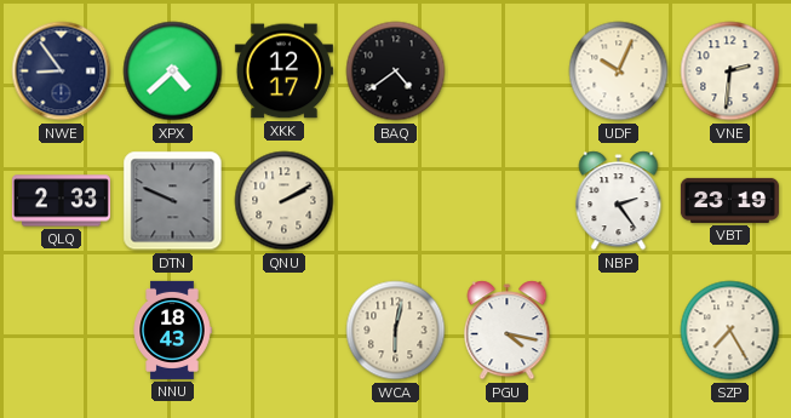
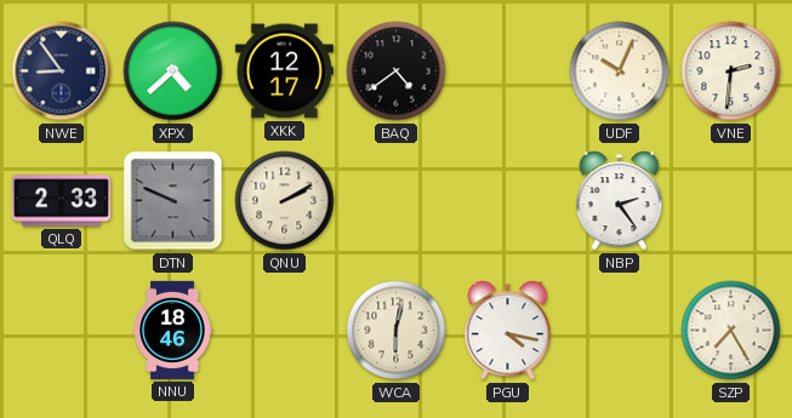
VBT: 23:19 -> none (729, 200)
NNU: 18:43 -> 18:46 (172, 330)
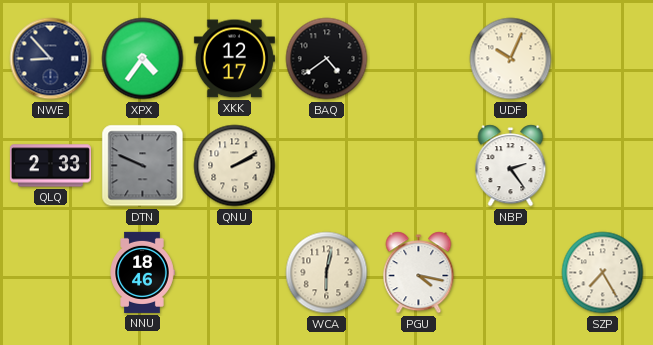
NWE: 8:54 -> 8:53 (51, 59)
XPX: 4:38 -> 4:36 (143, 59)
VNE: 2:31 -> none (731, 71)
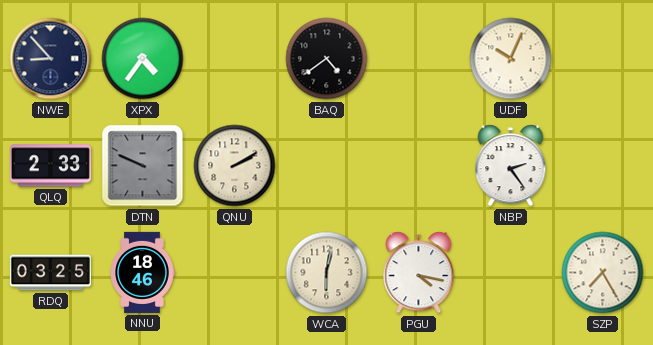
XKK: 12:17 -> none (234, 59)
RDQ: none -> 03:25 (50, 273)
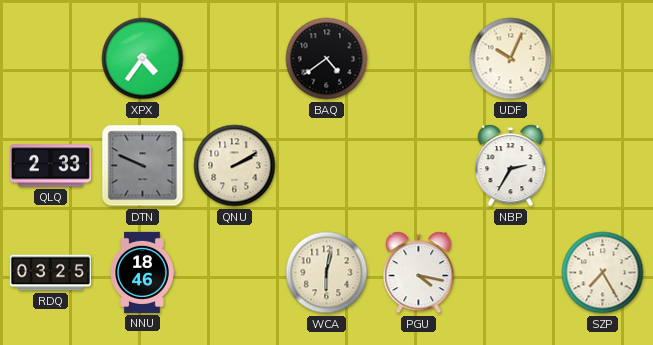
NWE: 8:53 -> none (51, 59)
NBP: 2:24 -> 2:35 (511, 166)
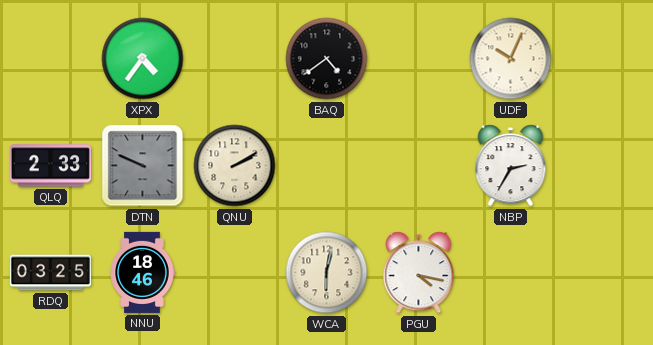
SZP: 7:25 -> none (603, 273)
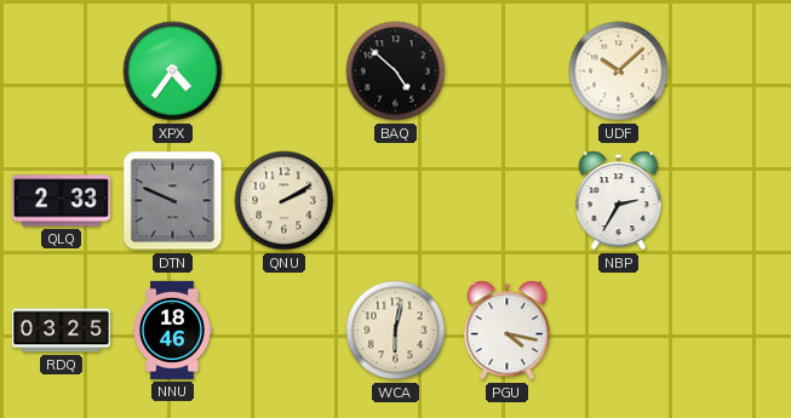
BAQ: 4:39 -> 4:52 (396, 71)
UDF: 10:04 -> 10:08 (619, 71)
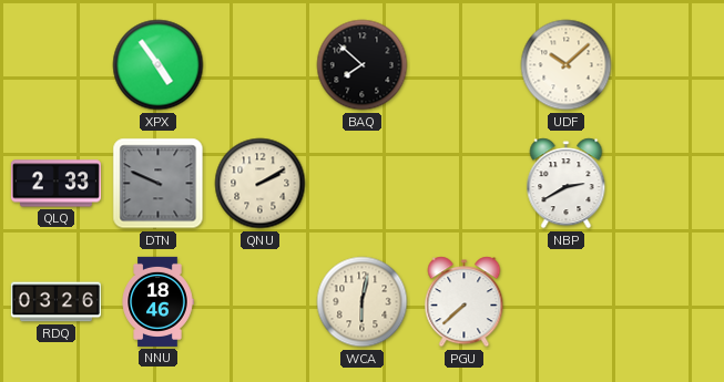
XPX: 4:36 -> 4:54 (159, 65)
BAQ: 4:52 -> 7:52 (363, 65)
NBP: 2:35 -> 2:40 (567, 184)
RDQ: 03:25 -> 03:26 (55, 302)
PGU: 4:17 -> 7:38 (465, 302)
